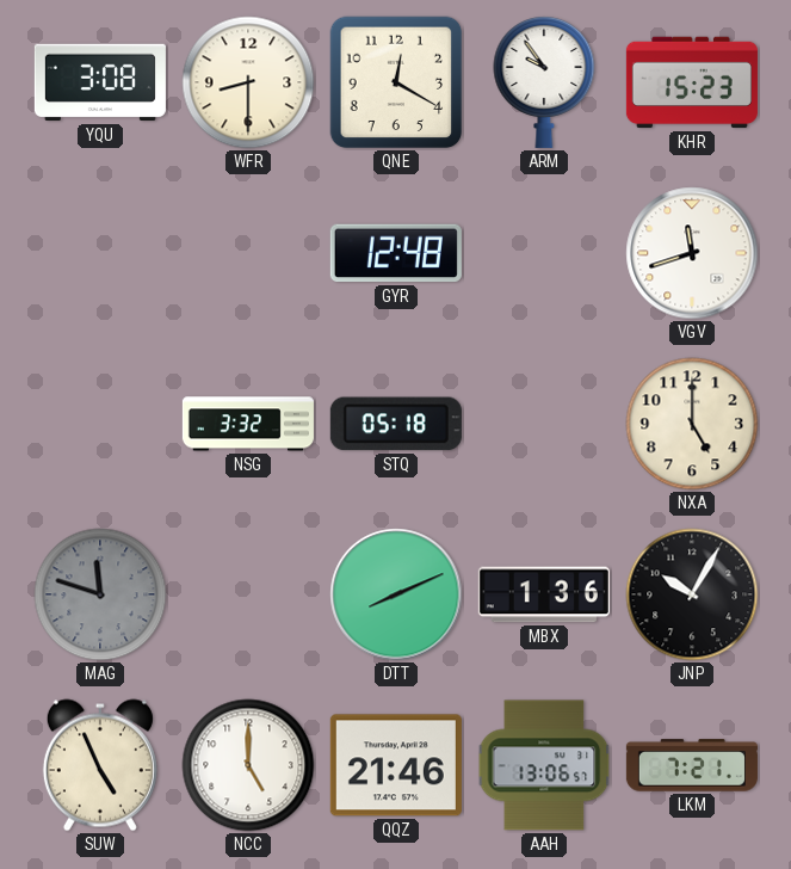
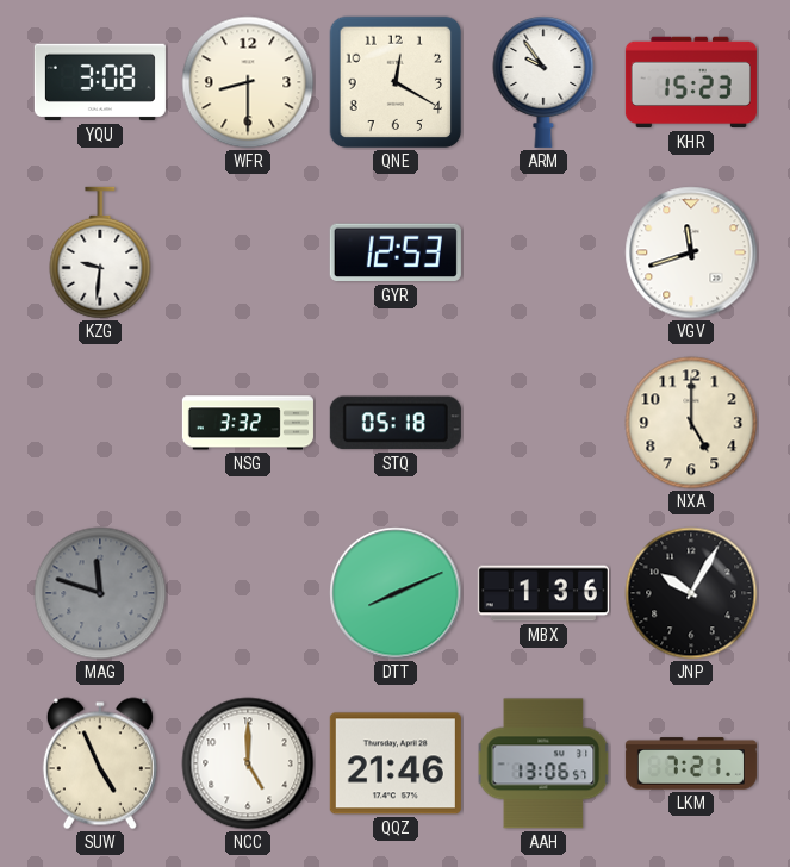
KZG: none -> 9:31 (100, 252)
GYR: 12:48 -> 12:53 (396, 252)
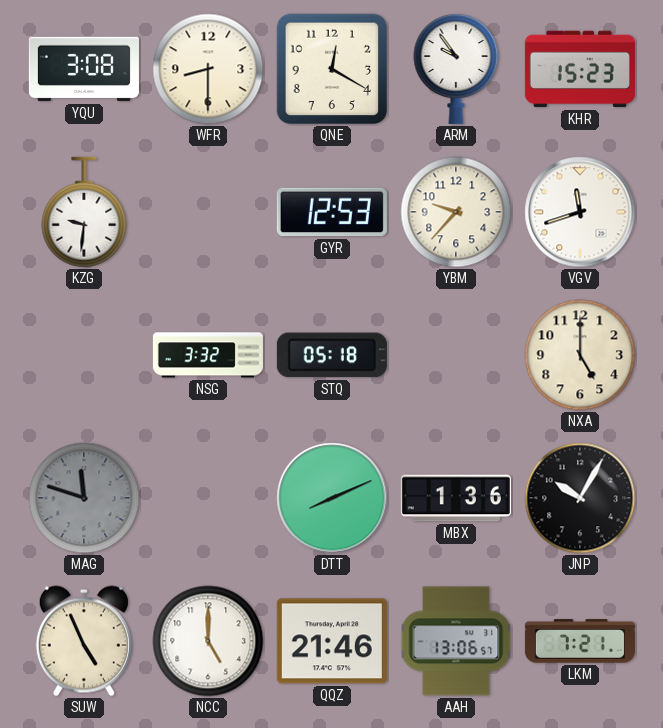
YBM: none -> 9:37 (456, 212)
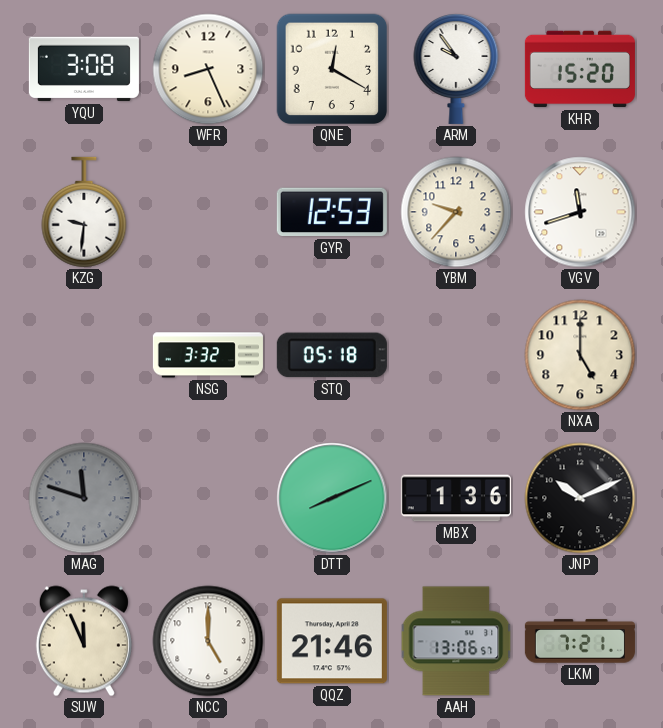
WFR: 8:30 -> 8:26 (208, 69)
KHR: 15:23 -> 15:20 (580, 69)
JNP: 10:05 -> 10:11 (580, 498)
SUW: 4:56 -> 11:56 (84, 641)
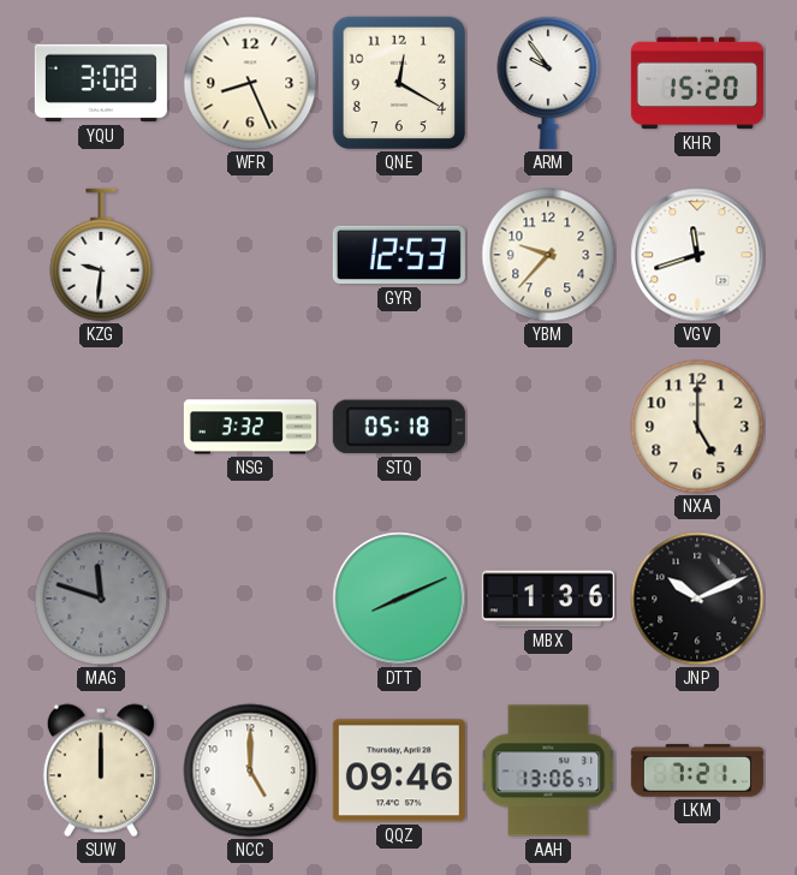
SUW: 11:56 -> 12:00 (101, 770)
QQZ: 21:46 -> 09:46 (399, 770)
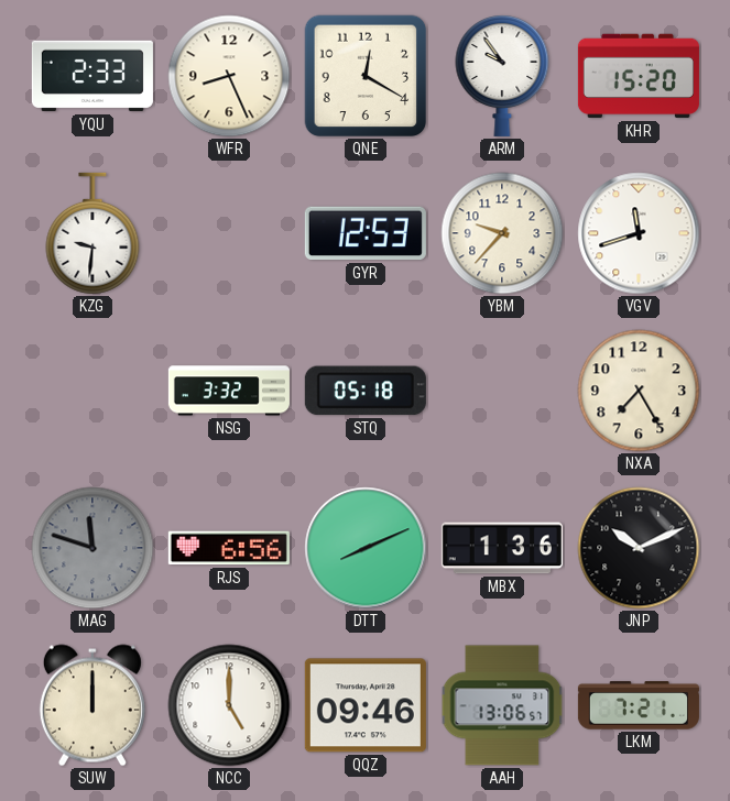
YQU: 3:08 -> 2:33 (92, 76)
NXA: 5:00 -> 7:25 (639, 391)
RJS: none -> 6:56 (229, 548)
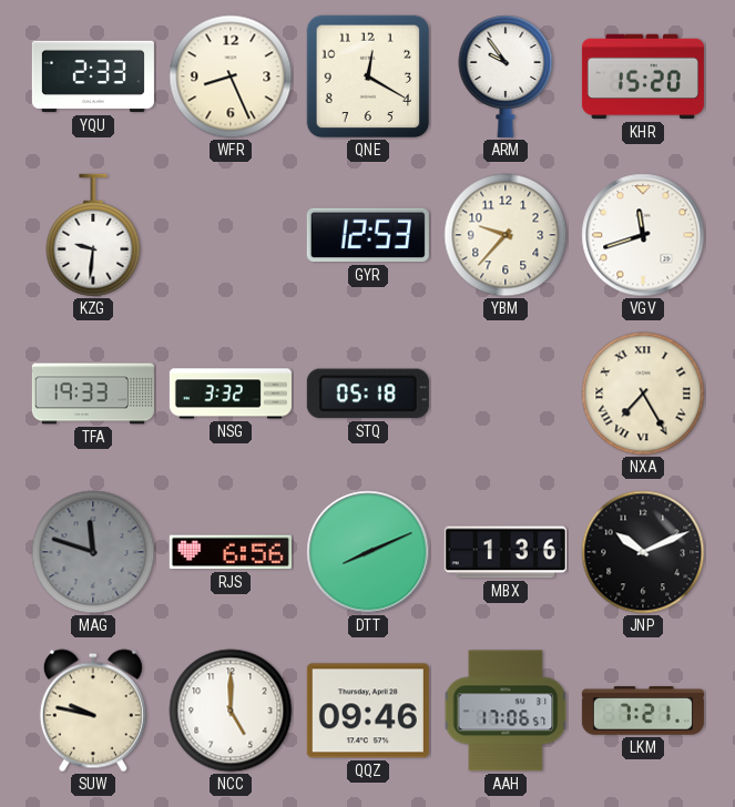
TFA: none -> 19:33 (93, 394)
NXA numerals: Arabic -> Roman (643, 394)
SUW: 12:00 -> 9:47 (93, 711)
AAH: 13:06 -> 17:06 (506, 711)
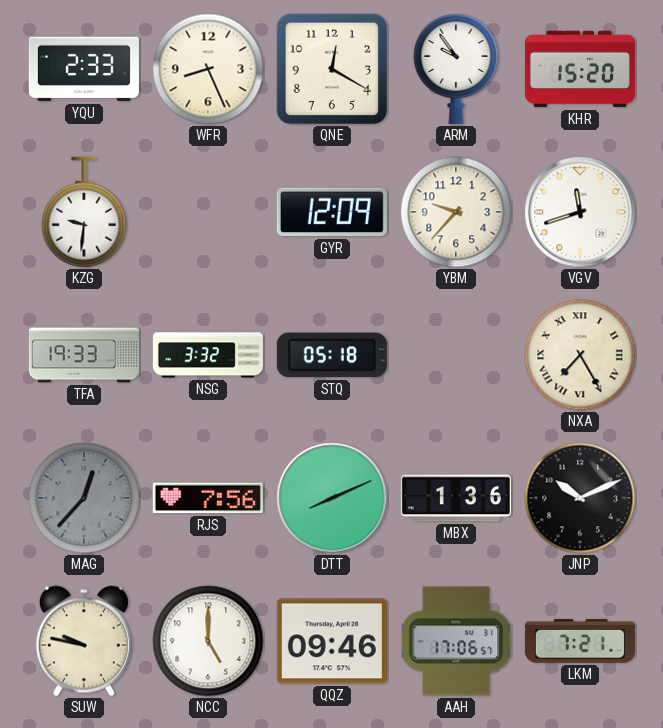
GYR: 12:53 -> 12:09 (332, 212)
MAG: 11:48 -> 12:37 (84, 498)
RJS: 6:56 -> 7:56 (208, 498)
